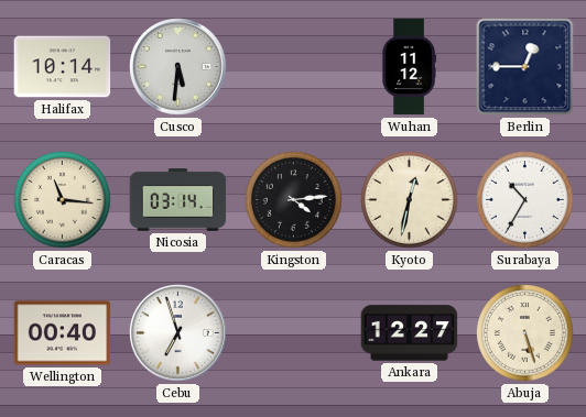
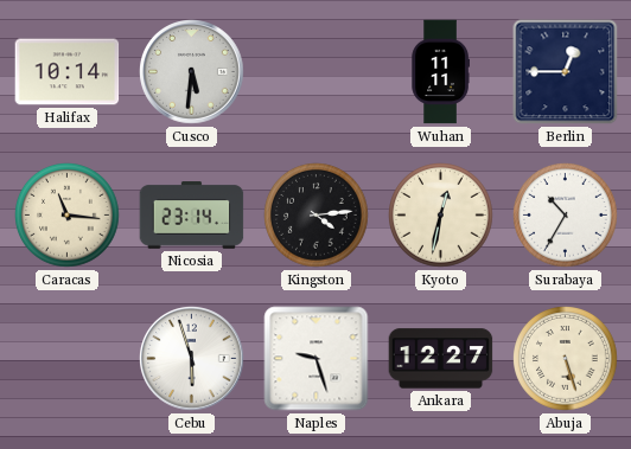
Wuhan: 11:12 -> 11:11 (440, 72)
Nicosia: 03:14 -> 23:14 (192, 216)
Wellington: 00:40 -> none (63, 333)
Cebu: 6:57 -> 5:57 (192, 359)
Naples: none -> 9:27 (317, 359)
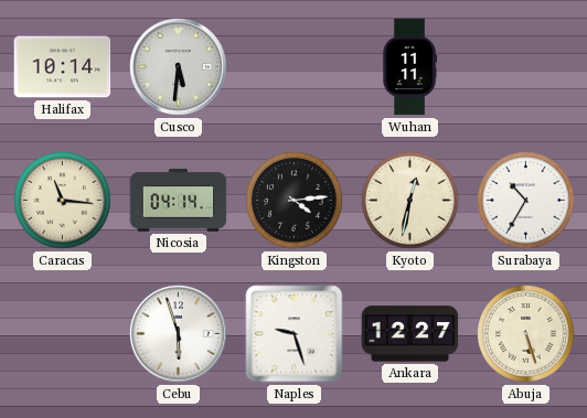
Berlin: 12:45 -> none (566, 72)
Nicosia: 23:14 -> 04:14 (179, 201)
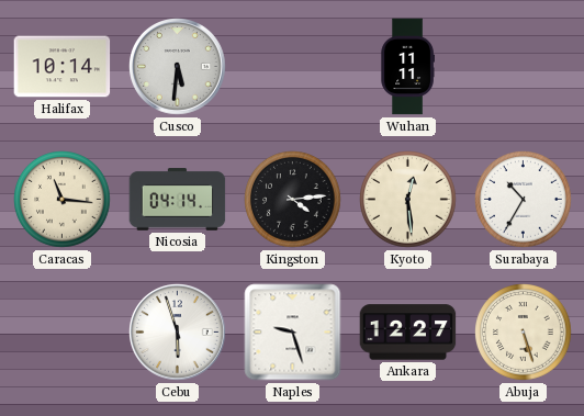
Kyoto: 12:32 -> 12:29 (408, 200)
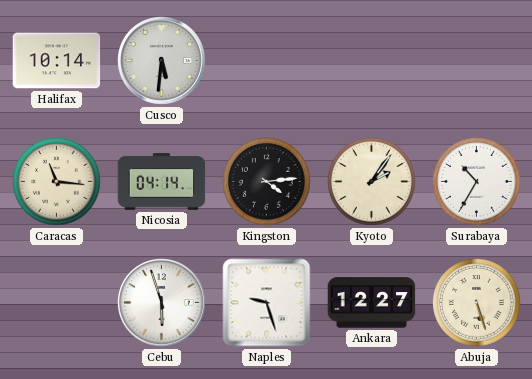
Wuhan: 11:11 -> none (407, 67)
Kyoto: 12:29 -> 2:06 (372, 182)
